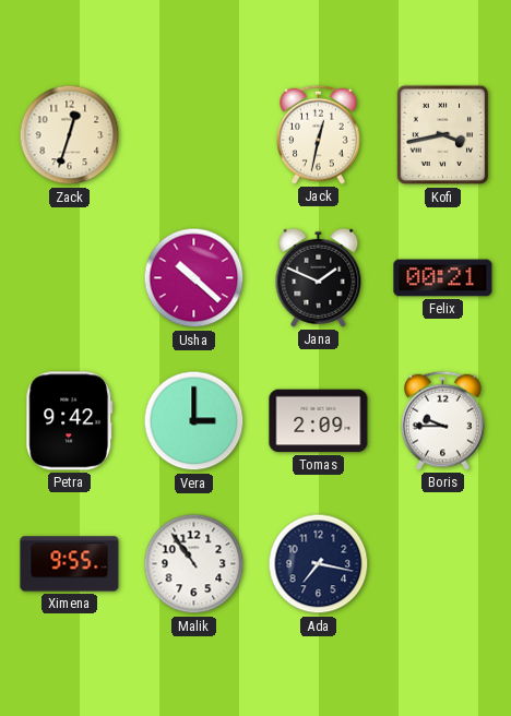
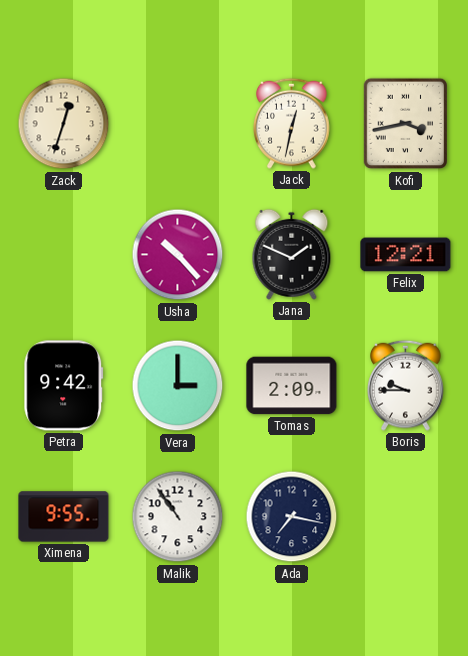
Usha: 10:22 -> 10:23 (178, 255)
Felix: 00:21 -> 12:21 (406, 255)
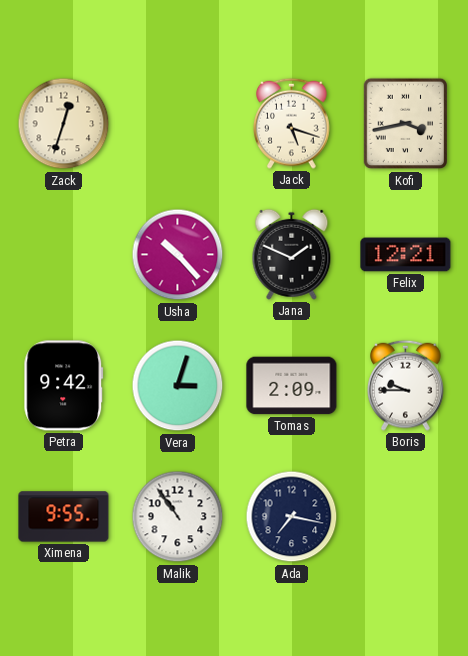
Jack: 12:32 -> 5:18 (292, 123)
Vera: 3:00 -> 3:03 (178, 386)
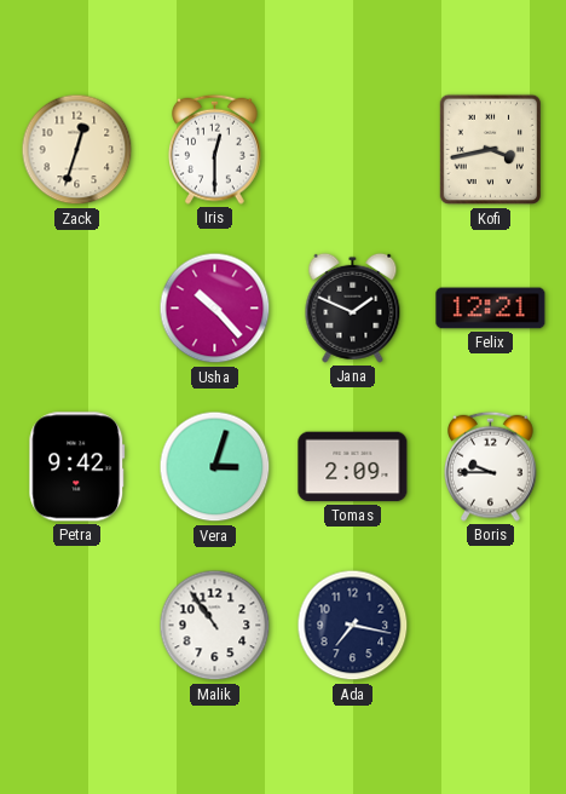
Iris: none -> 12:30 (215, 149)
Jack: 5:18 -> none (292, 123)
Ximena: 9:55 -> none (64, 517)
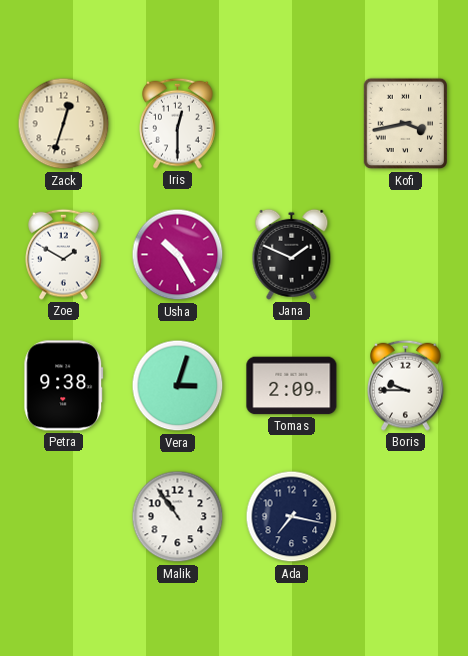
Zoe: none -> 1:50 (64, 254)
Usha: 10:23 -> 10:25 (178, 255)
Felix: 12:21 -> none (491, 309)
Petra: 9:42 -> 9:38 (64, 386)
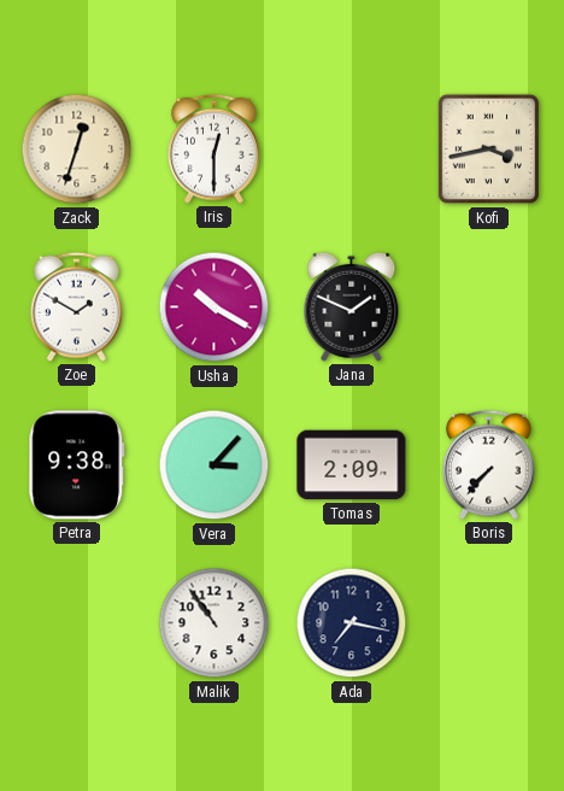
Usha: 10:25 -> 10:20 (215, 307)
Vera: 3:03 -> 3:07 (215, 465)
Boris: 9:45 -> 7:37 (489, 464)
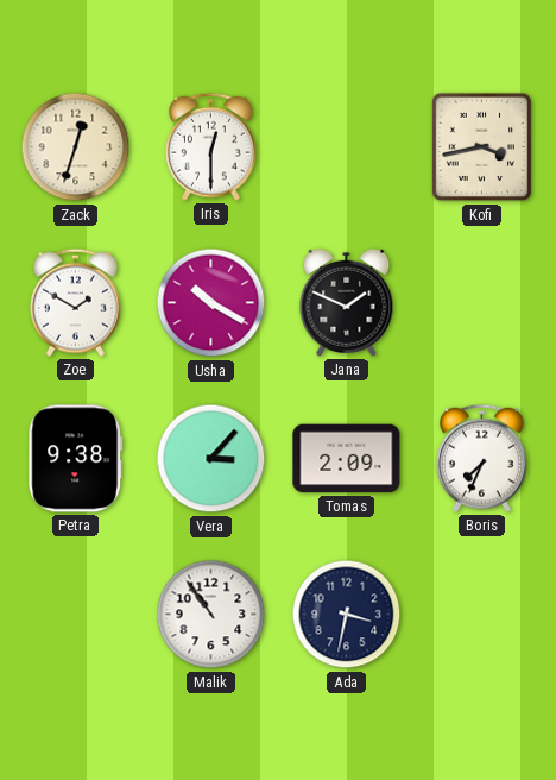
Boris: 7:37 -> 7:34 (482, 458)
Ada: 7:17 -> 3:32 (347, 615)
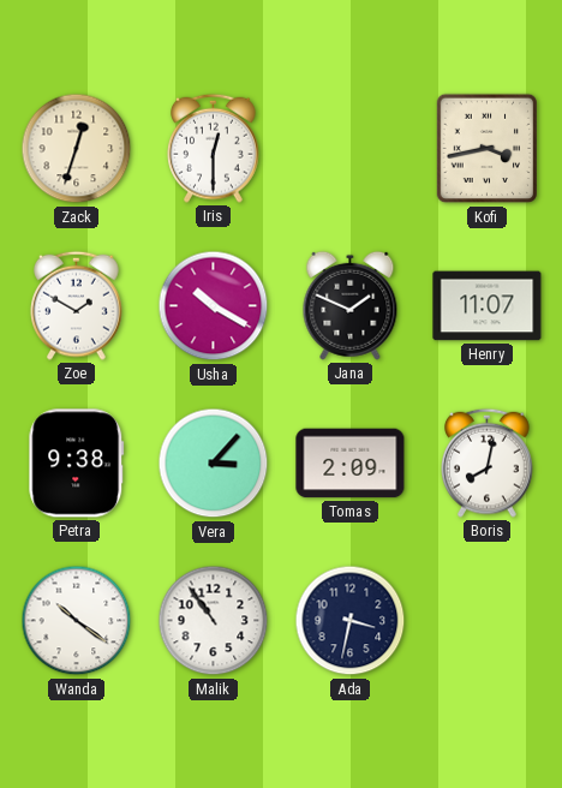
Henry: none -> 11:07 (488, 306)
Boris: 7:34 -> 8:02 (488, 462)
Wanda: none -> 10:21 (77, 621)
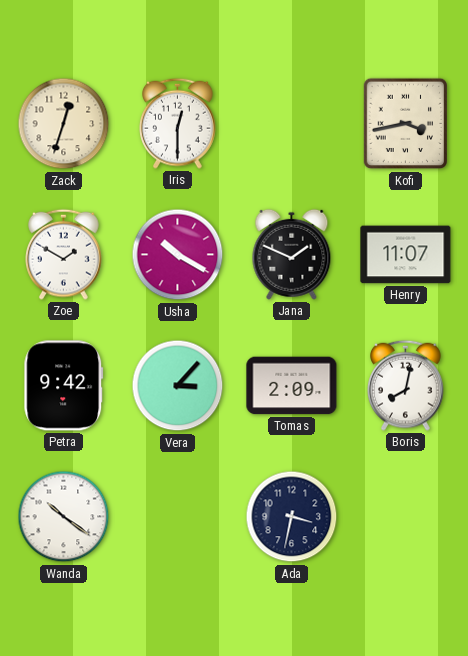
Petra: 9:38 -> 9:42 (64, 386)
Malik: 10:54 -> none (214, 621)
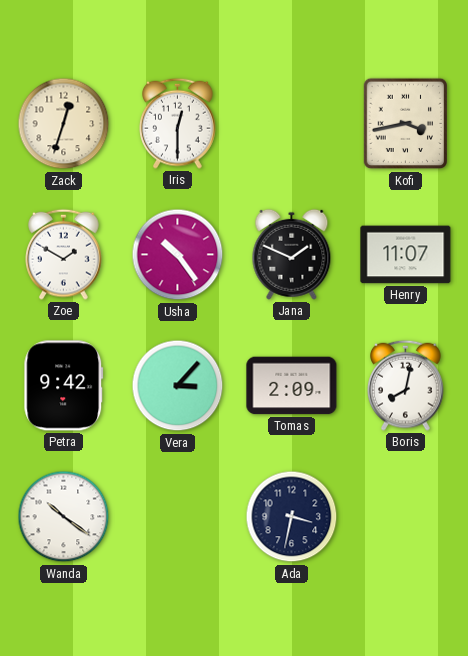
Usha: 10:20 -> 10:24 (178, 255)
